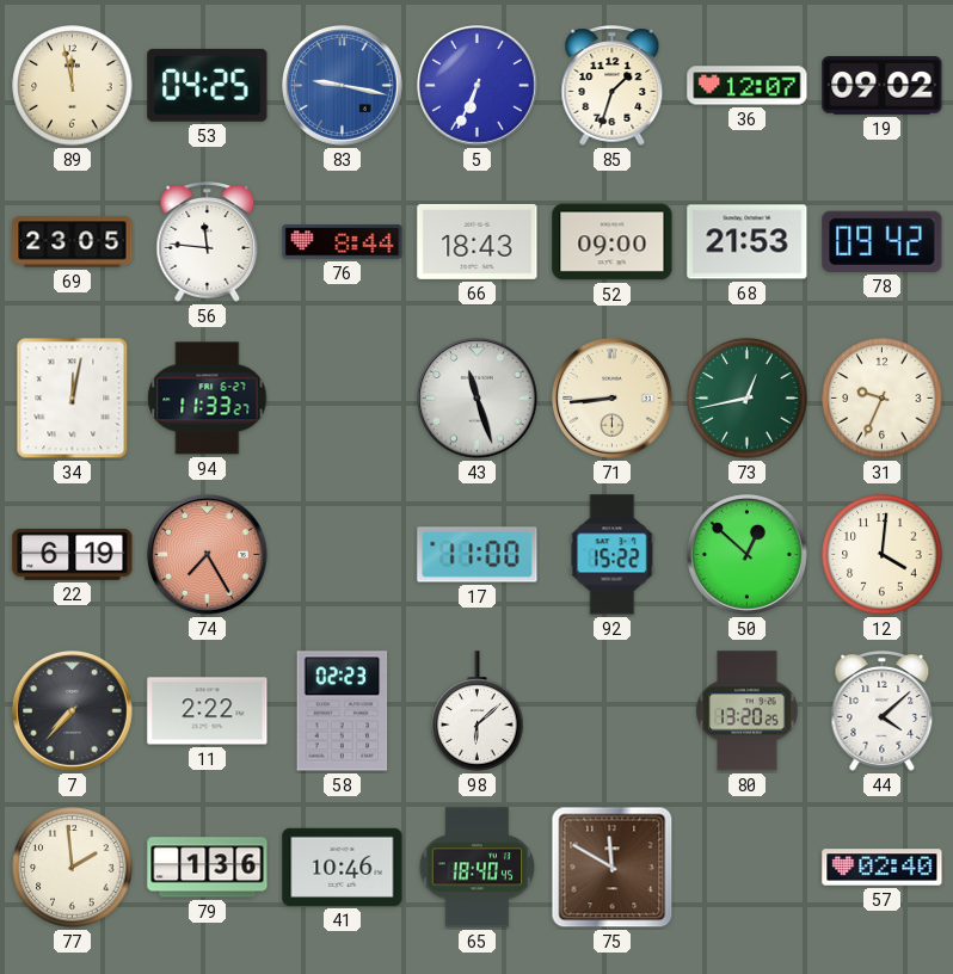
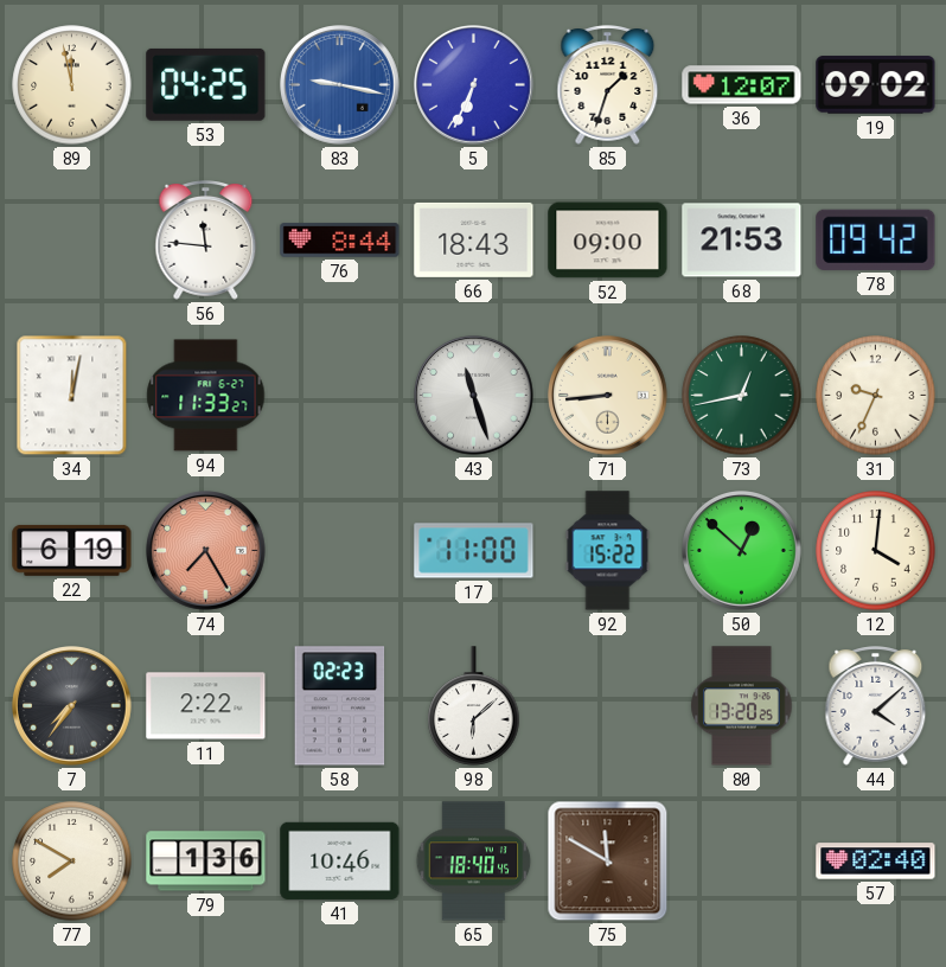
69: 23:05 -> none (73, 242)
7: 7:37 -> 7:36 (72, 706)
77: 1:59 -> 7:50 (72, 862)
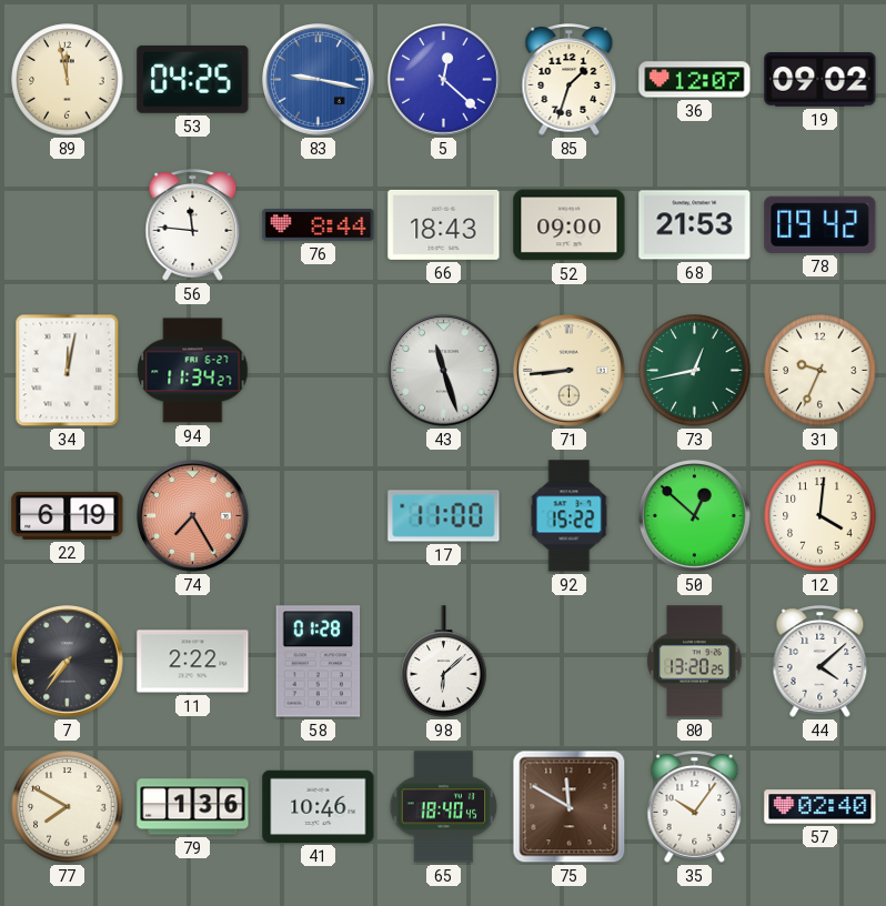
5: 6:34 -> 12:22 (444, 80)
94: 11:33 -> 11:34 (193, 371)
58: 02:23 -> 01:28 (319, 662)
35: none -> 10:06 (695, 807)
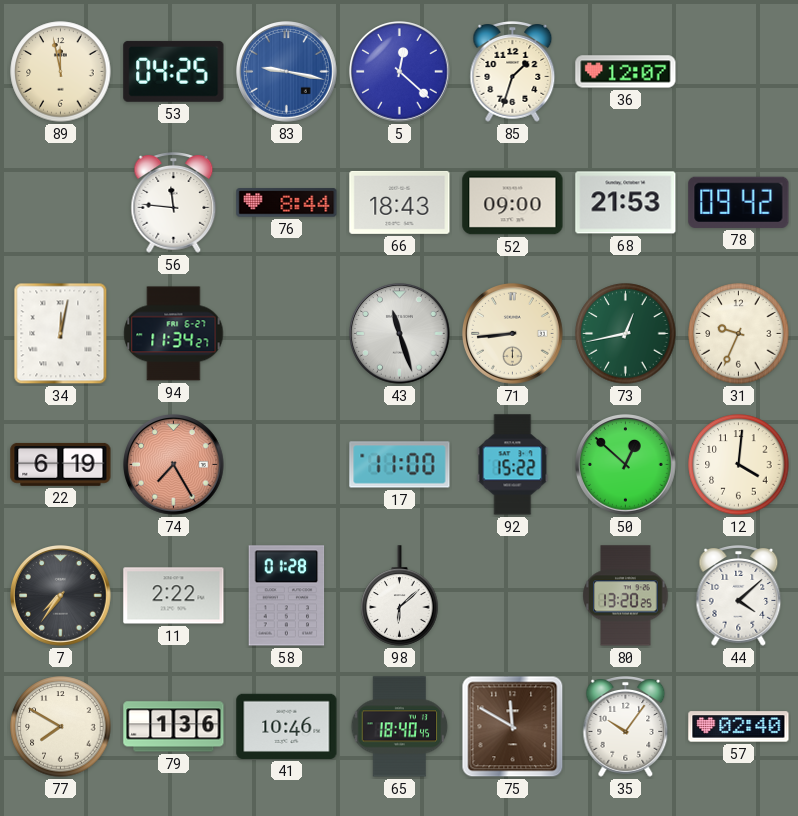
19: 09:02 -> none (820, 80)
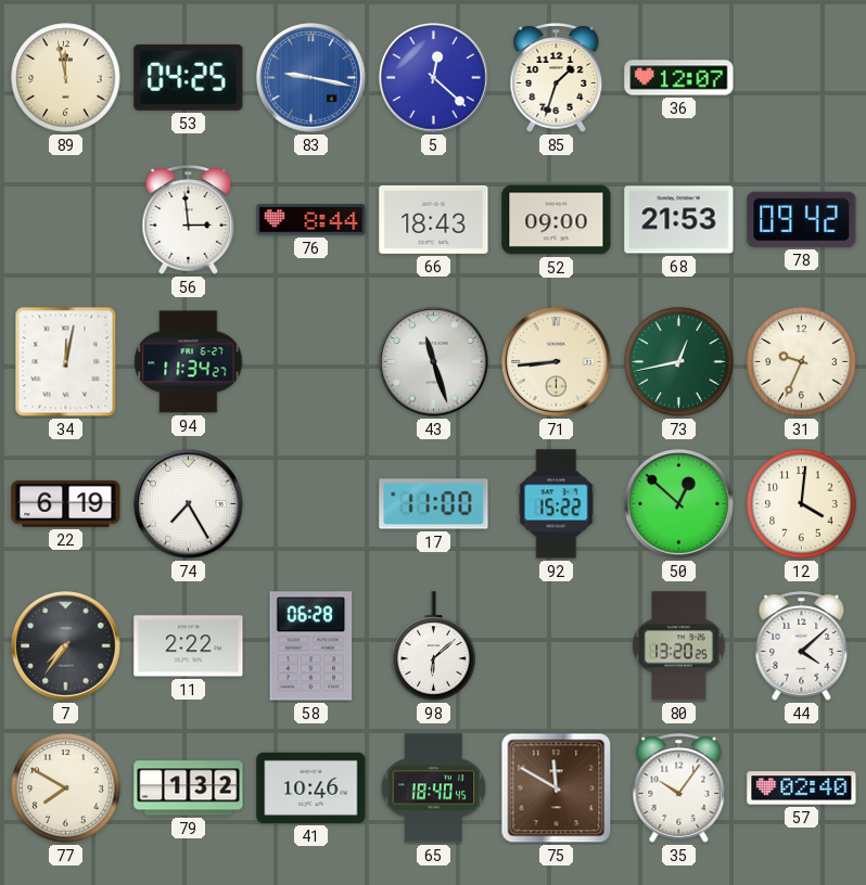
56: 11:46 -> 2:59 (189, 220)
74 dial: salmon -> white (189, 504)
58: 01:28 -> 06:28 (311, 646)
79: 1:36 -> 1:32 (189, 788)
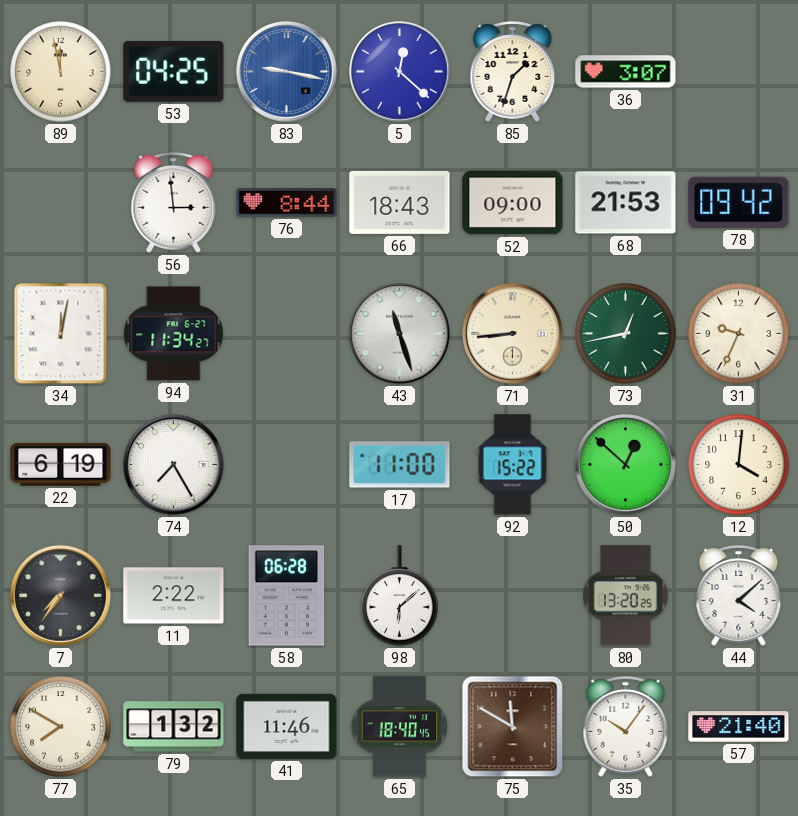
36: 12:07 -> 3:07 (626, 72)
41: 10:46 -> 11:46 (287, 726)
57: 02:40 -> 21:40 (739, 727)
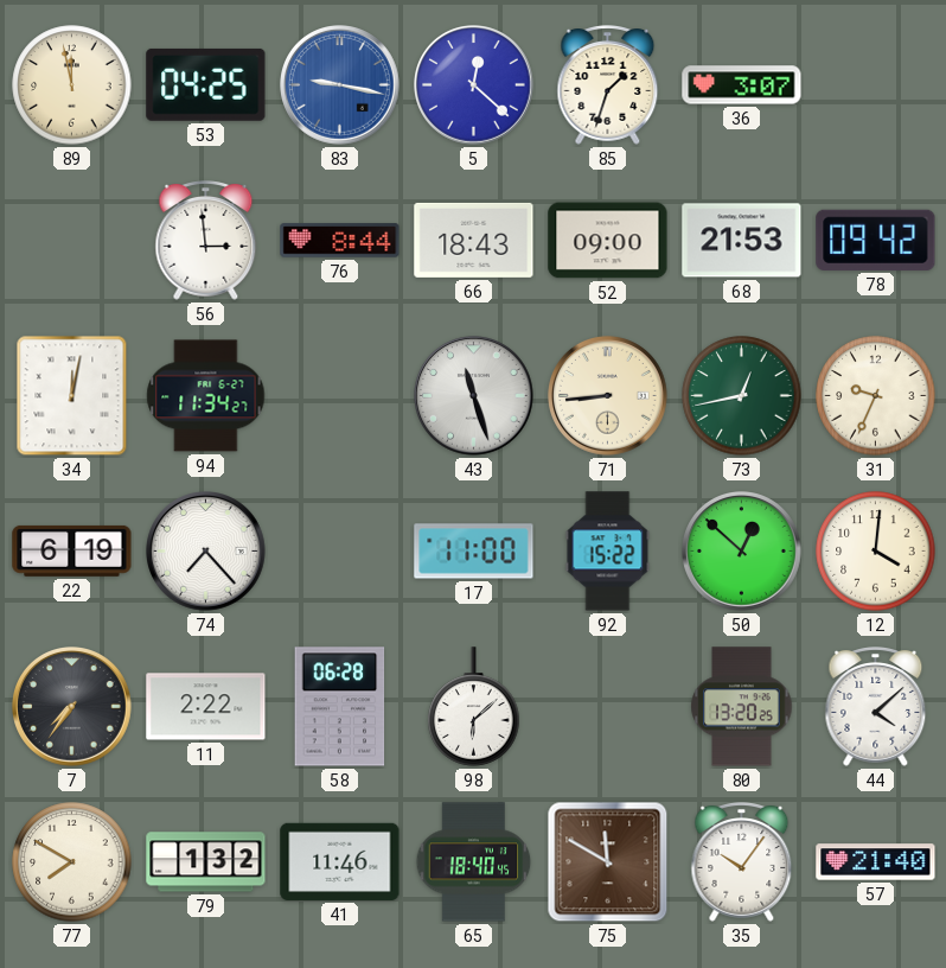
74: 7:25 -> 7:23 (206, 552)
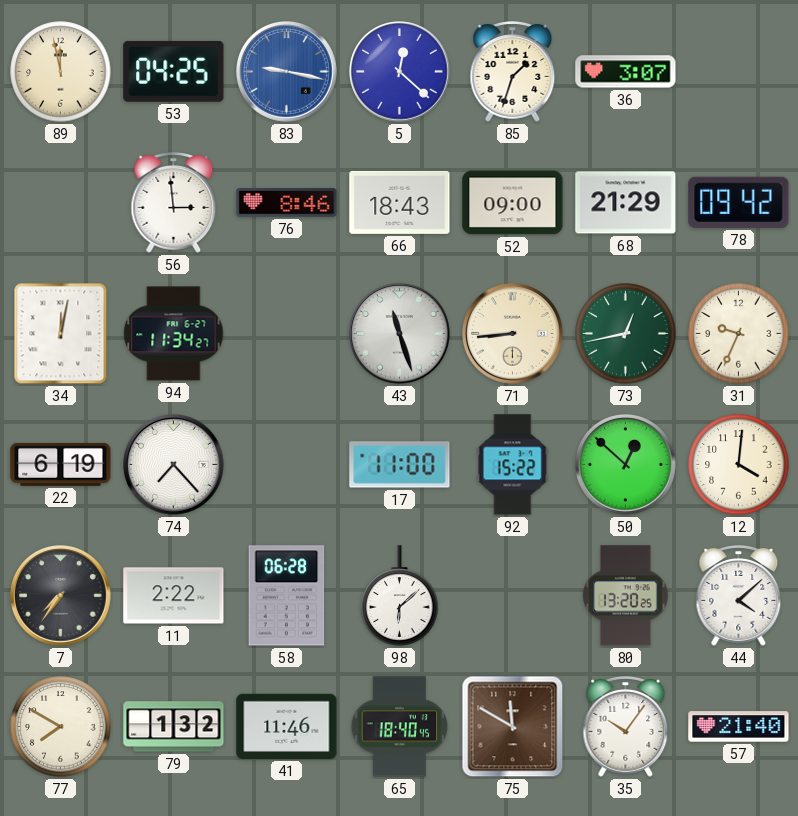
76: 8:44 -> 8:46 (287, 203)
68: 21:53 -> 21:29 (626, 203)
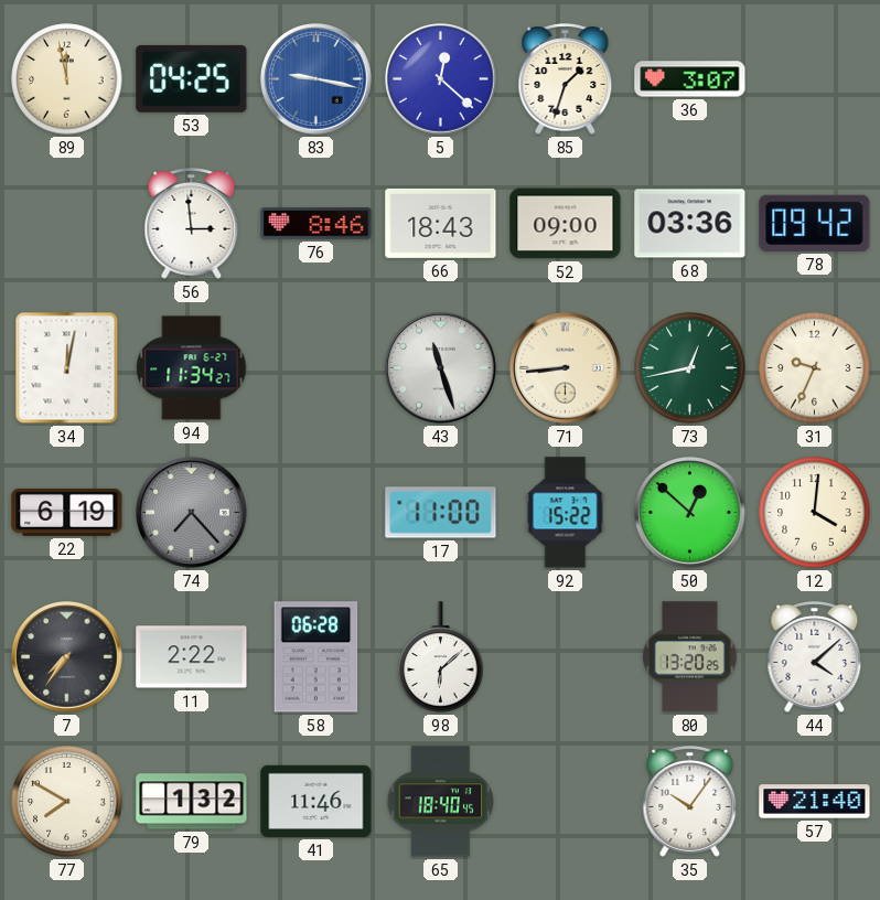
68: 21:29 -> 03:36 (690, 224)
74 dial: white -> grey (192, 513)
75: 11:50 -> none (513, 727)
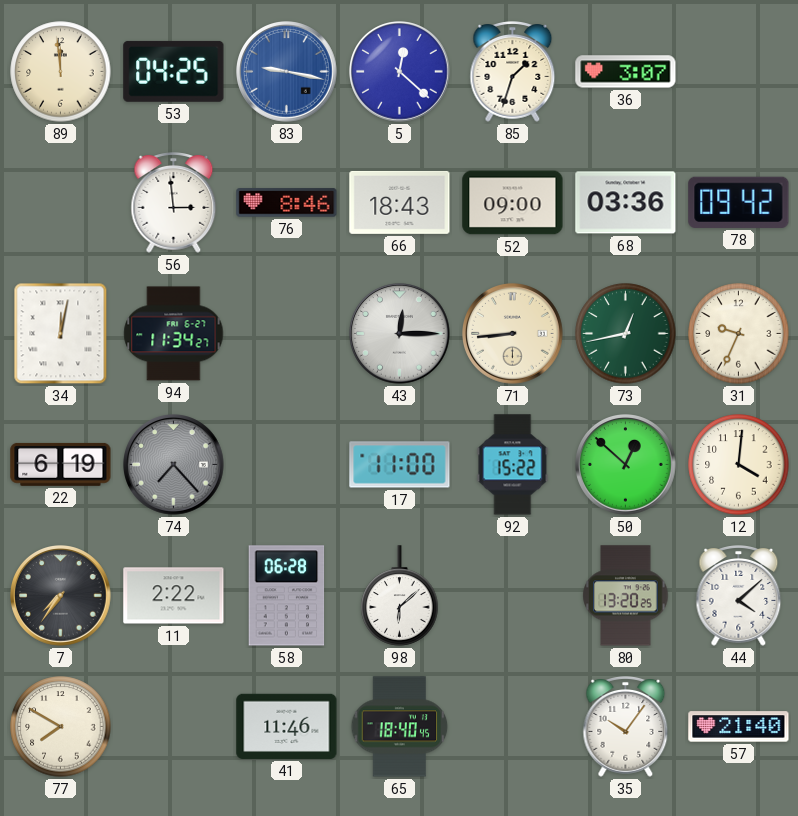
89: 11:58 -> 11:59 (61, 72)
43: 11:27 -> 12:15 (400, 334)
79: 1:32 -> none (192, 802)
